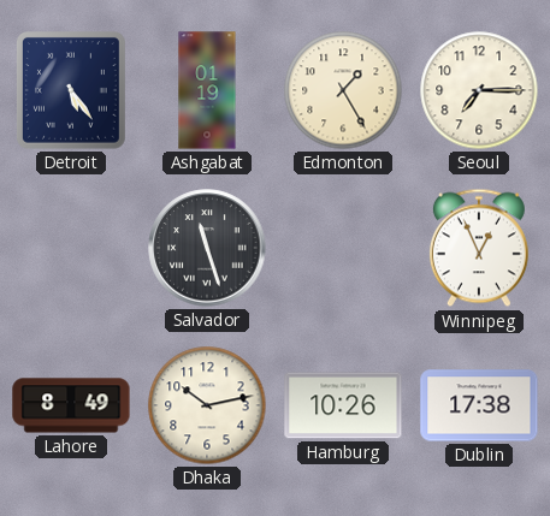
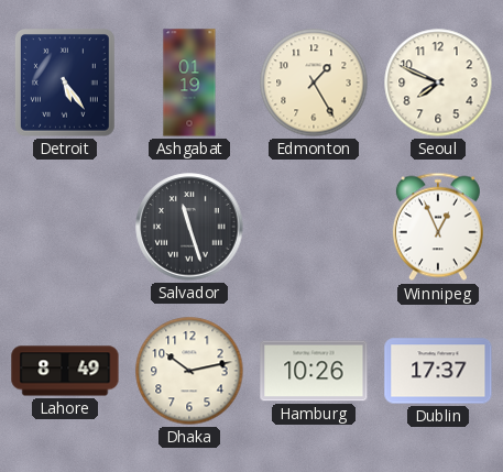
Seoul: 7:15 -> 7:49 (438, 83)
Dublin: 17:38 -> 17:37 (438, 371)
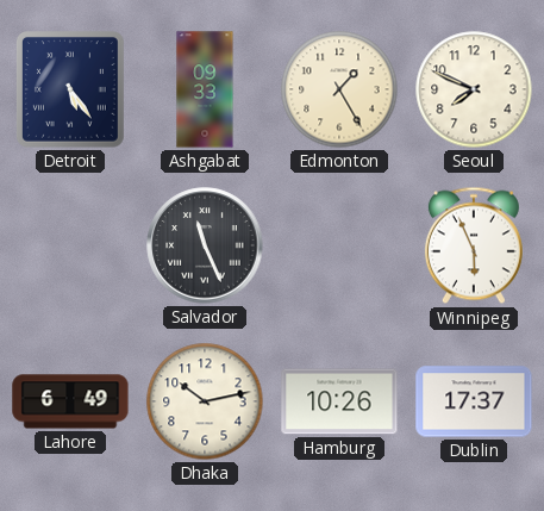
Ashgabat: 01:19 -> 09:33 (205, 89)
Salvador: 11:27 -> 11:26 (205, 245)
Winnipeg: 12:56 -> 5:56 (474, 245)
Lahore: 8:49 -> 6:49 (70, 401)
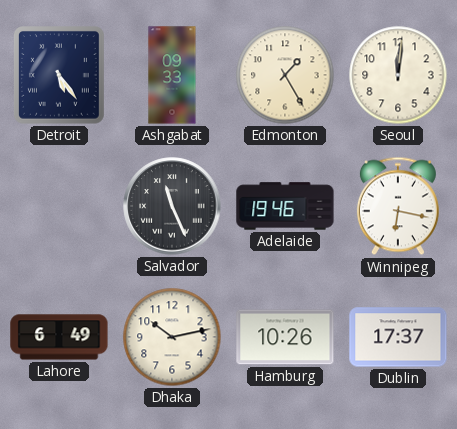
Seoul: 7:49 -> 12:01 (398, 75)
Adelaide: none -> 19:46 (285, 206)
Winnipeg: 5:56 -> 6:17 (398, 206)
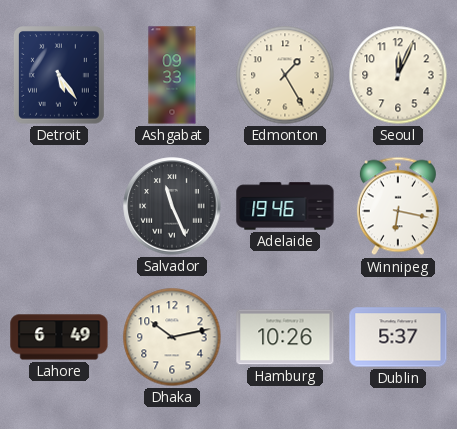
Seoul: 12:01 -> 12:04 (398, 75)
Dublin: 17:37 -> 5:37 (398, 337)
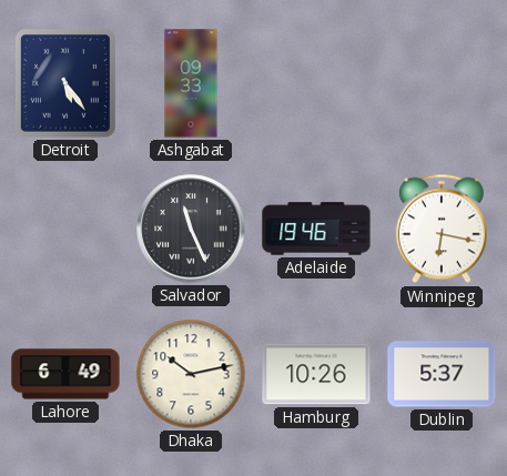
Edmonton: 1:25 -> none (285, 75)
Seoul: 12:04 -> none (398, 75)
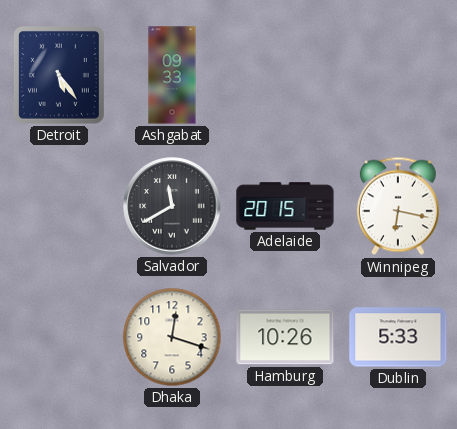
Salvador: 11:26 -> 11:40 (172, 206)
Adelaide: 19:46 -> 20:15 (285, 206)
Lahore: 6:49 -> none (65, 374)
Dhaka: 10:13 -> 12:18 (172, 337)
Dublin: 5:37 -> 5:33 (398, 337)
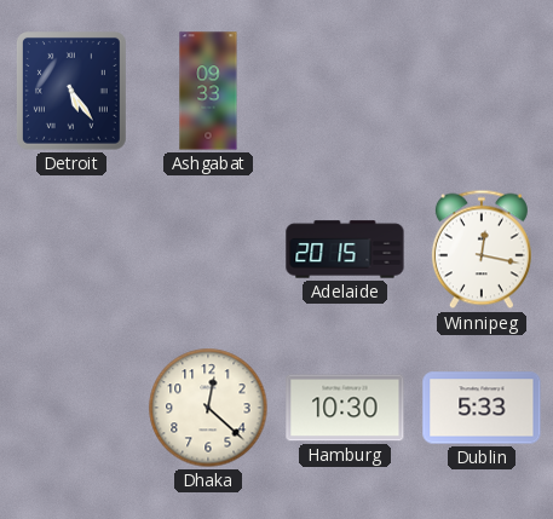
Salvador: 11:40 -> none (172, 206)
Winnipeg: 6:17 -> 12:17 (482, 249)
Dhaka: 12:18 -> 12:22 (208, 408)
Hamburg: 10:26 -> 10:30 (345, 408)
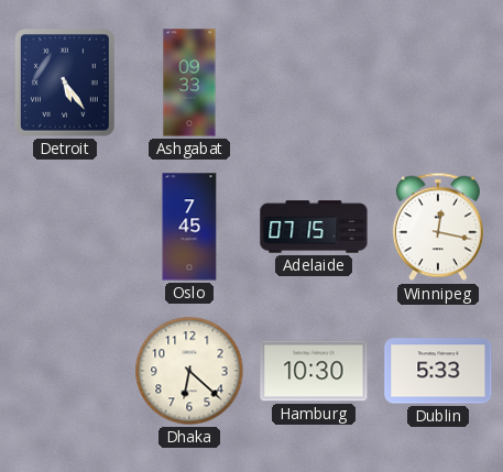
Oslo: none -> 7:45 (189, 227)
Adelaide: 20:15 -> 07:15 (314, 227)
Dhaka: 12:22 -> 6:22 (189, 371)
